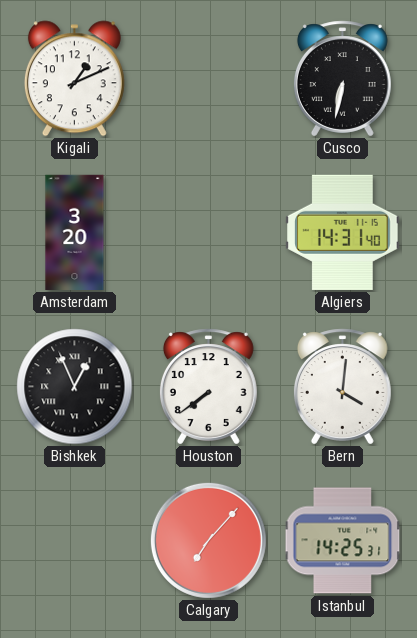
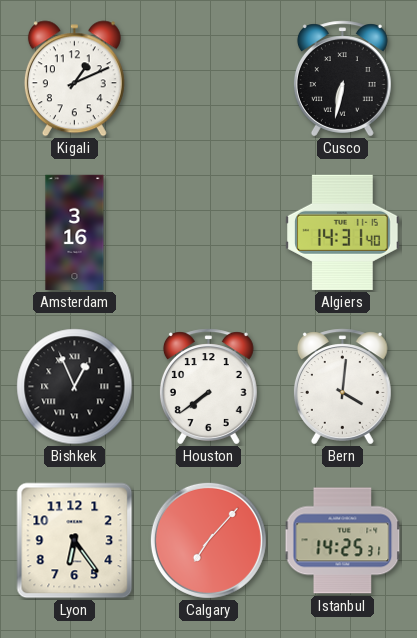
Amsterdam: 3:20 -> 3:16 (75, 233)
Lyon: none -> 6:24 (75, 541)
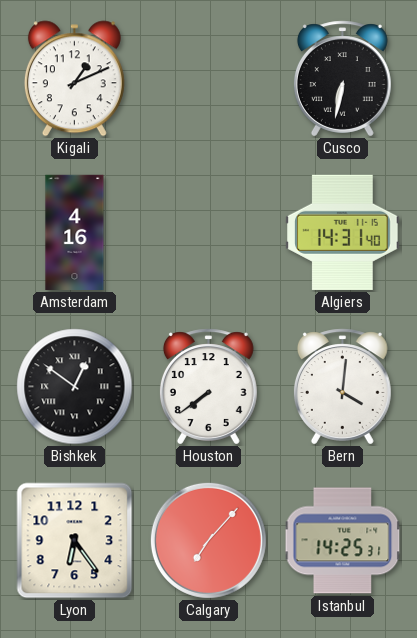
Amsterdam: 3:16 -> 4:16 (75, 233)
Bishkek: 12:56 -> 12:51 (75, 387)
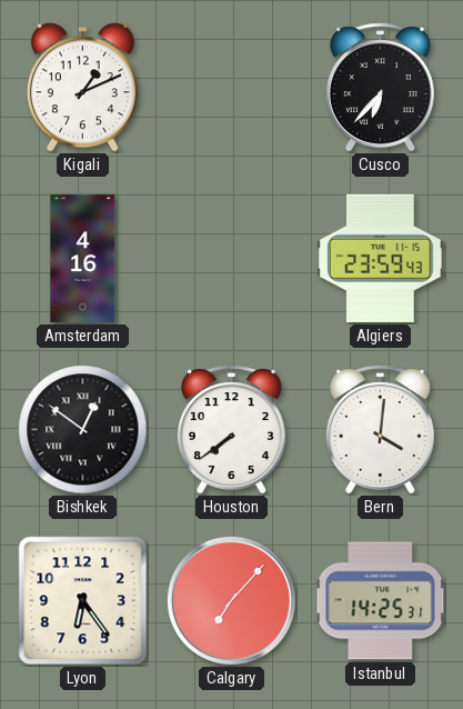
Cusco: 6:32 -> 6:37 (380, 88)
Algiers: 14:31 -> 23:59 (381, 258)
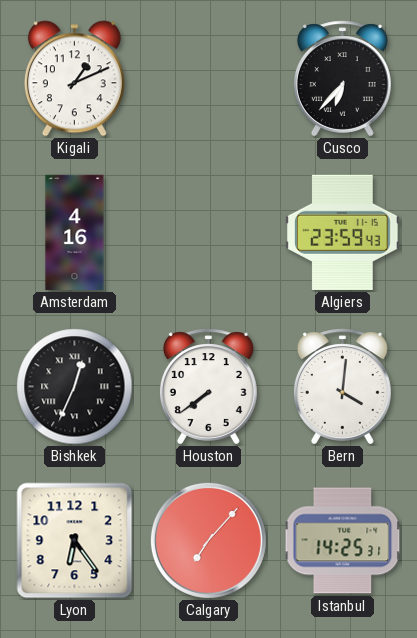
Bishkek: 12:51 -> 12:34 (75, 387)
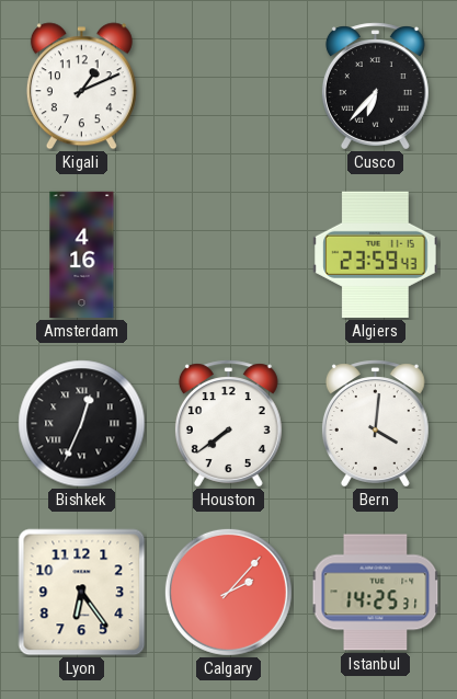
Calgary: 7:07 -> 2:07 (228, 592)
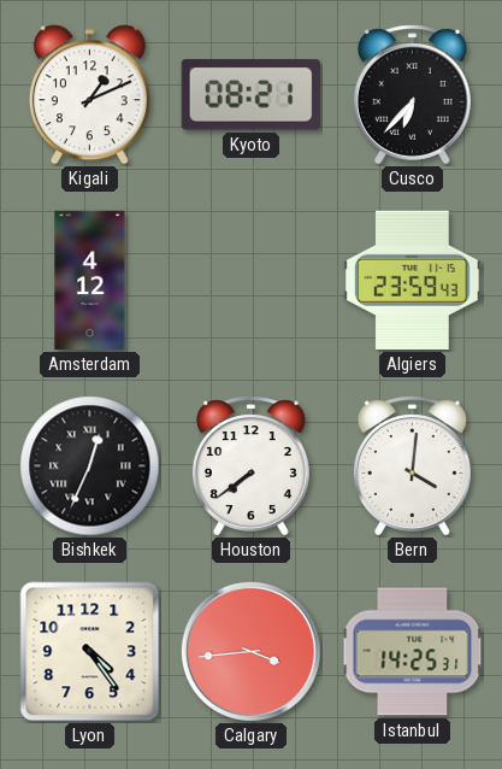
Kyoto: none -> 08:21 (250, 95)
Amsterdam: 4:16 -> 4:12 (90, 281)
Lyon: 6:24 -> 4:24 (90, 652)
Calgary: 2:07 -> 3:44 (250, 651)
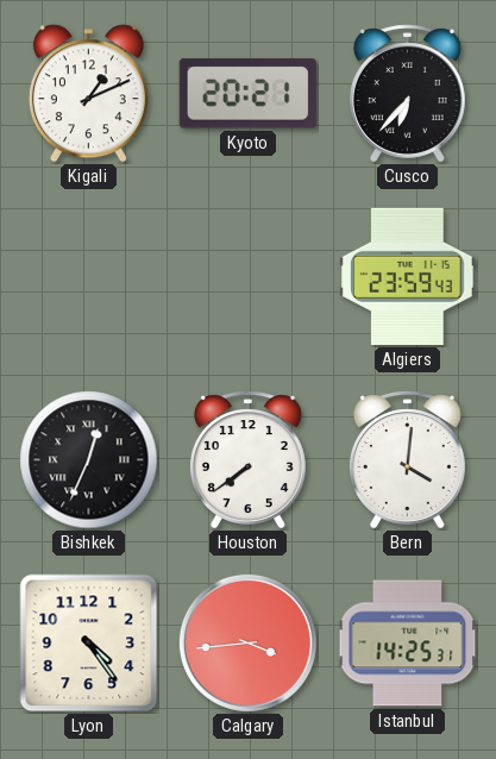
Kyoto: 08:21 -> 20:21 (247, 94)
Amsterdam: 4:12 -> none (90, 281)
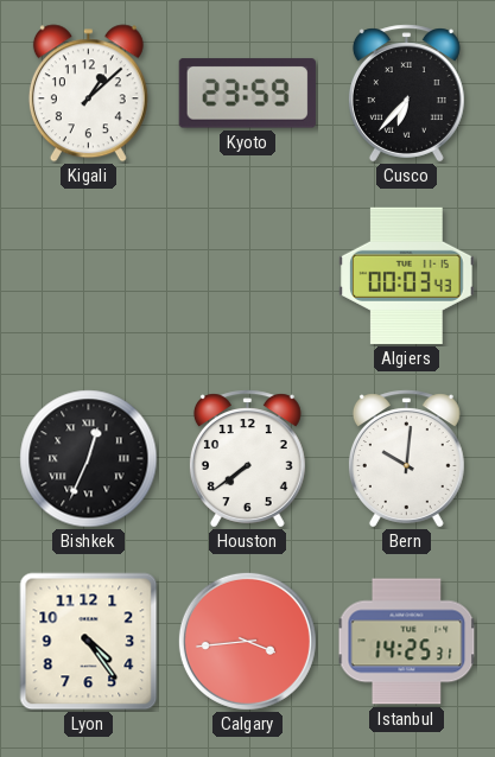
Kigali: 1:11 -> 1:08 (88, 94)
Kyoto: 20:21 -> 23:59 (247, 94)
Algiers: 23:59 -> 00:03 (407, 275)
Bern: 4:01 -> 10:01 (406, 459)
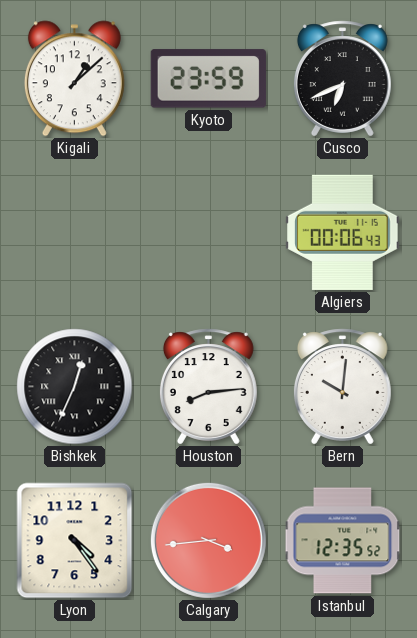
Cusco: 6:37 -> 6:41 (342, 79)
Algiers: 00:03 -> 00:06 (343, 232)
Houston: 7:39 -> 8:14 (208, 387)
Istanbul: 14:25 -> 12:35 (343, 541)
